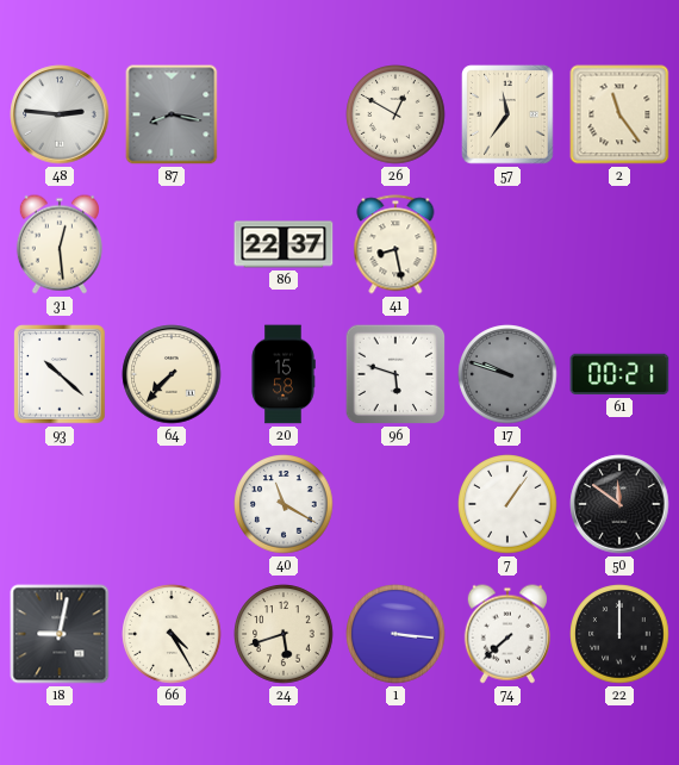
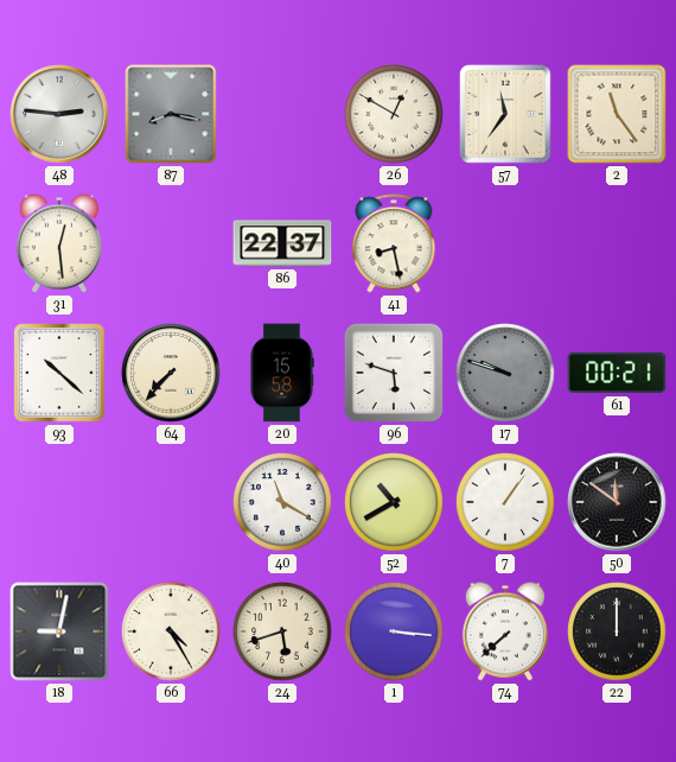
52: none -> 10:40 (394, 502)
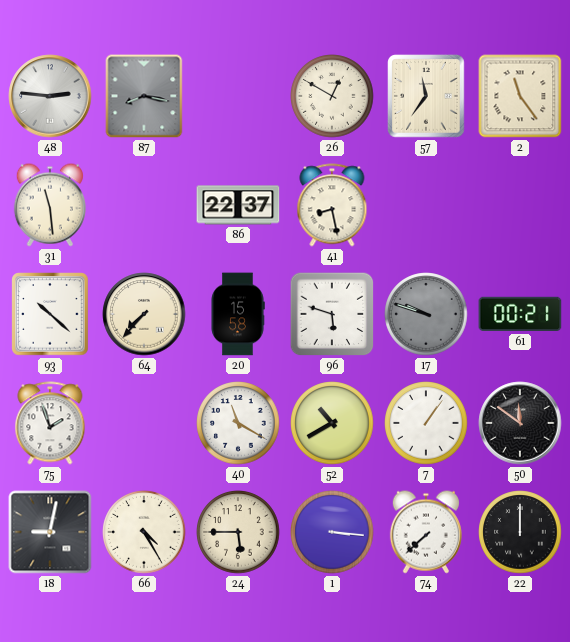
31: 12:29 -> 11:29 (50, 205)
75: none -> 1:57 (50, 423)
24: 5:42 -> 5:45 (238, 532)
